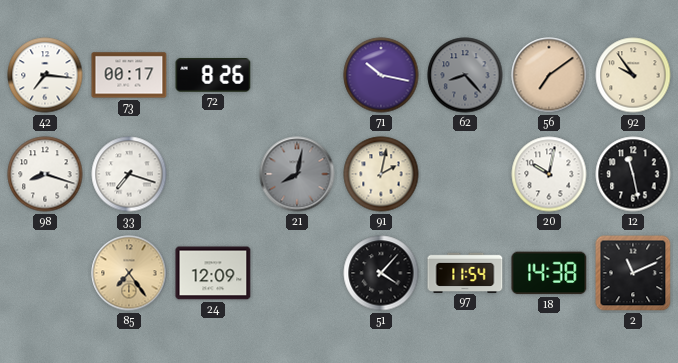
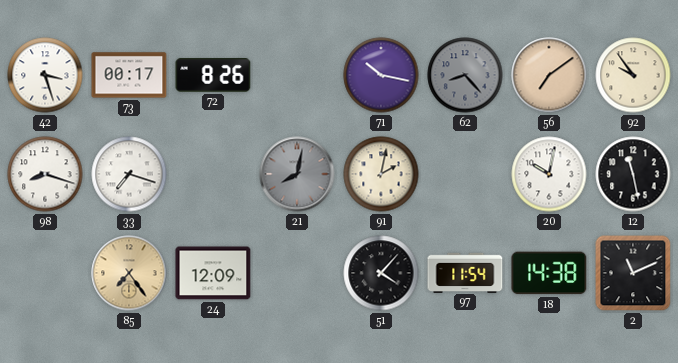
42: 7:16 -> 3:27 (45, 75)
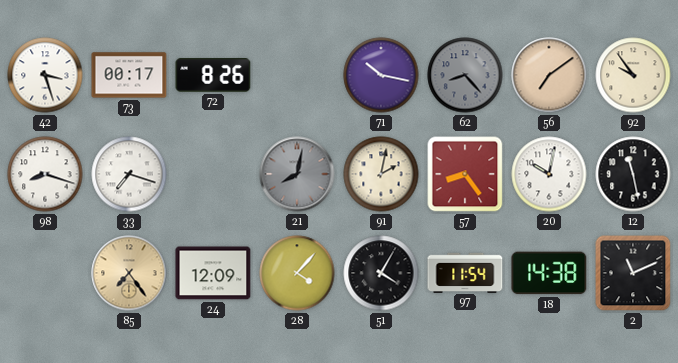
57: none -> 8:24 (465, 174)
28: none -> 4:07 (297, 273)
51: 4:07 -> 4:05 (381, 273)
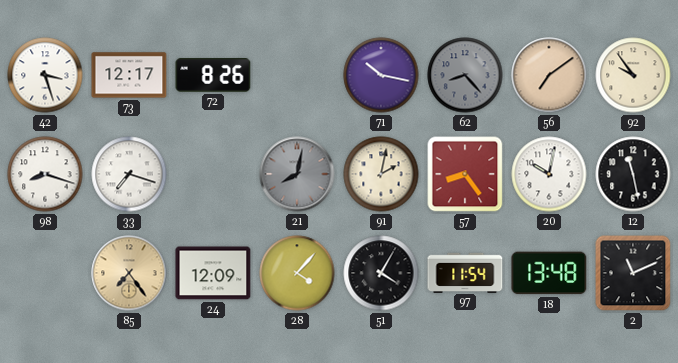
73: 00:17 -> 12:17 (129, 75)
18: 14:38 -> 13:48 (549, 273)
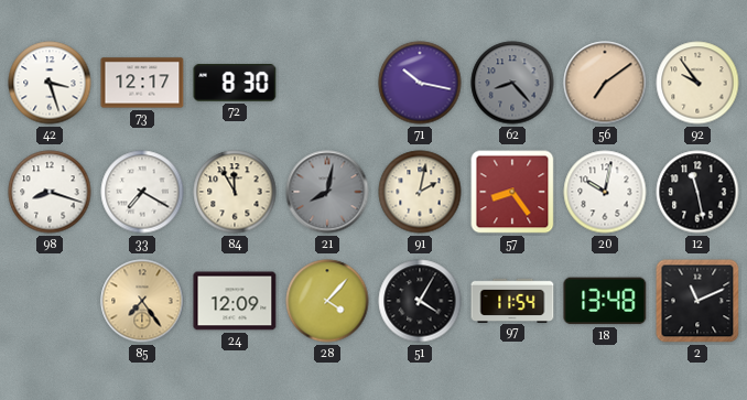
72: 8:26 -> 8:30 (235, 84)
33: 7:18 -> 7:20 (142, 192)
84: none -> 11:55 (235, 192)
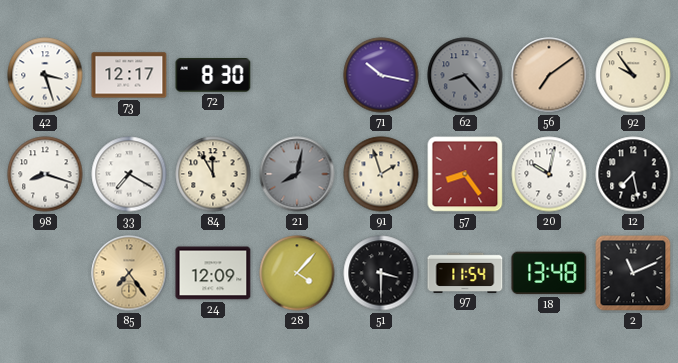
91: 2:02 -> 1:57 (381, 174)
12: 11:28 -> 7:28 (633, 174)
51: 4:05 -> 3:30 (381, 273)
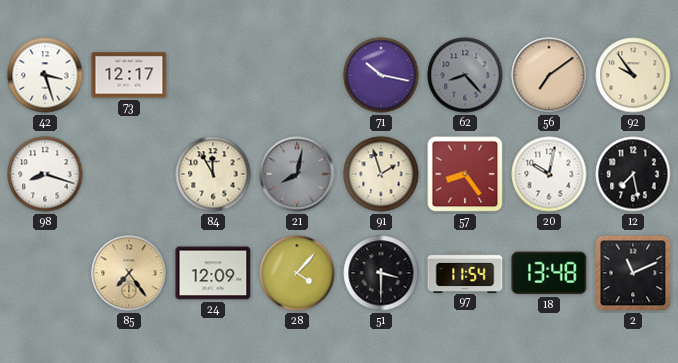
72: 8:30 -> none (213, 76)
33: 7:20 -> none (129, 174)
